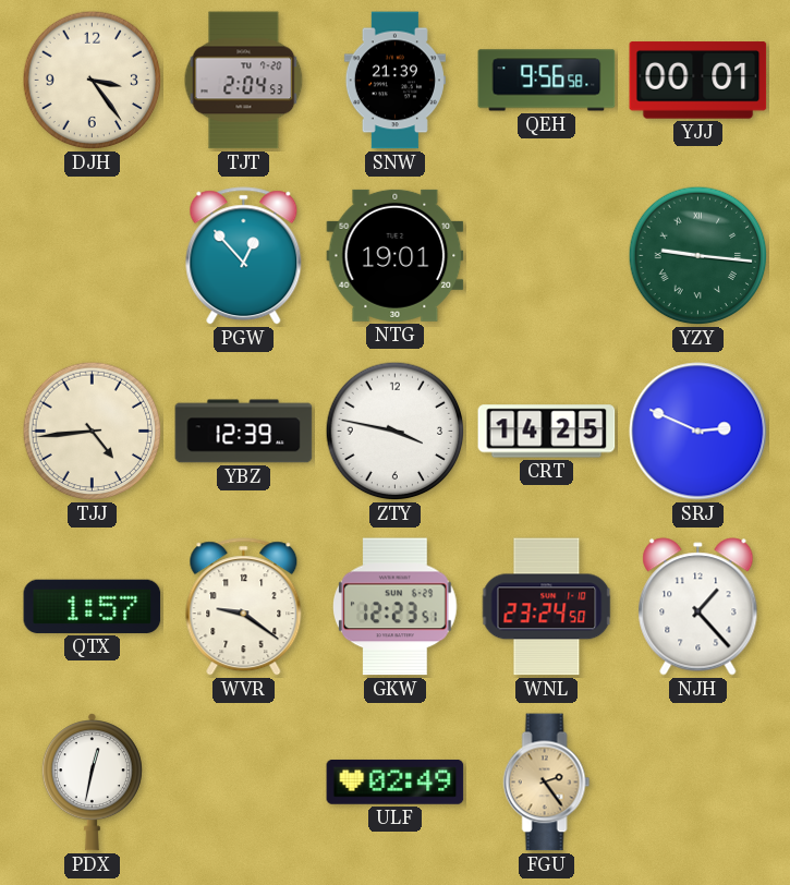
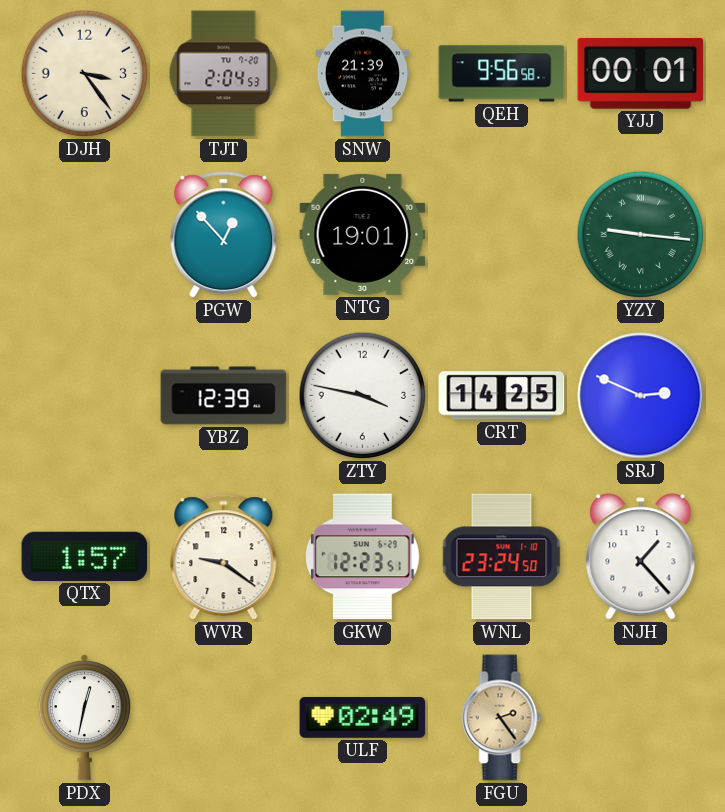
TJJ: 4:44 -> none (93, 432)
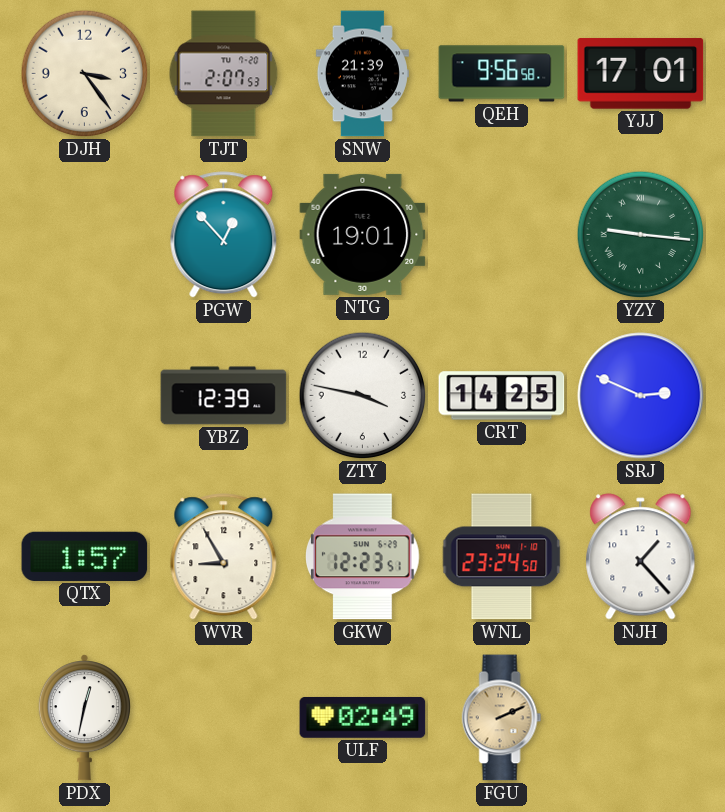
TJT: 2:04 -> 2:07 (224, 74)
YJJ: 00:01 -> 17:01 (641, 74)
WVR: 9:21 -> 8:55 (224, 557)
FGU: 2:24 -> 2:11 (502, 718)
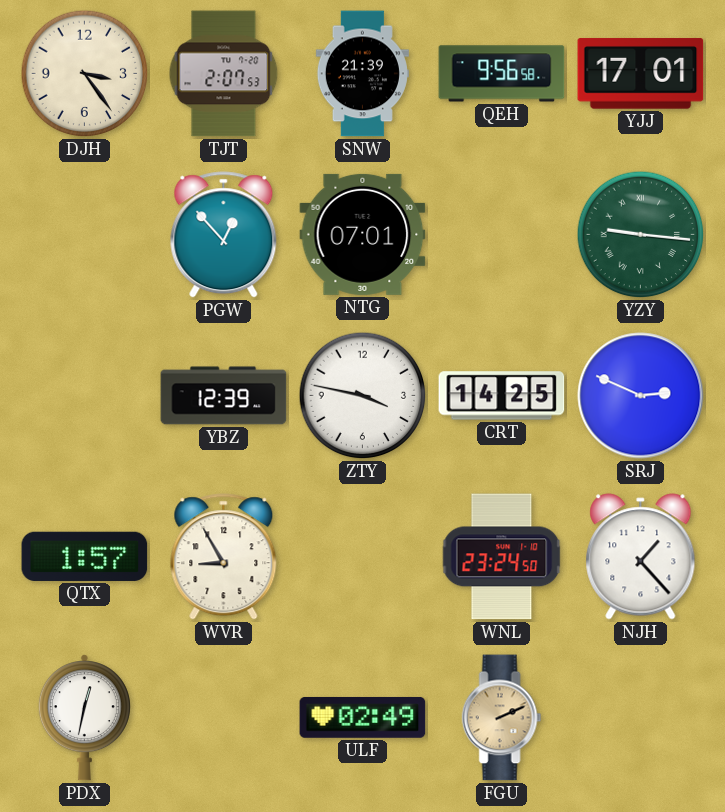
NTG: 19:01 -> 07:01 (363, 234)
GKW: 12:23 -> none (363, 557)
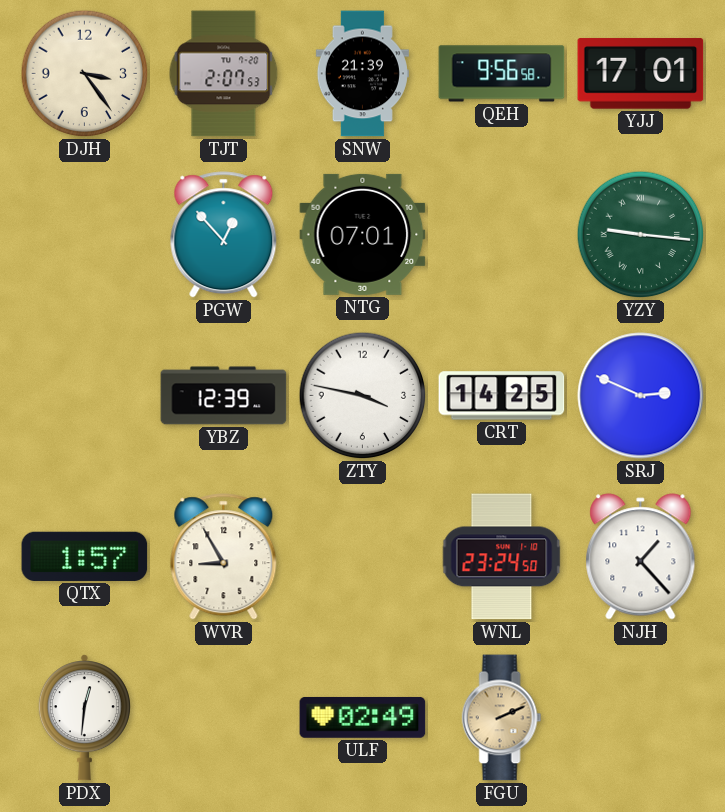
PDX: 12:32 -> 12:31 (84, 718)
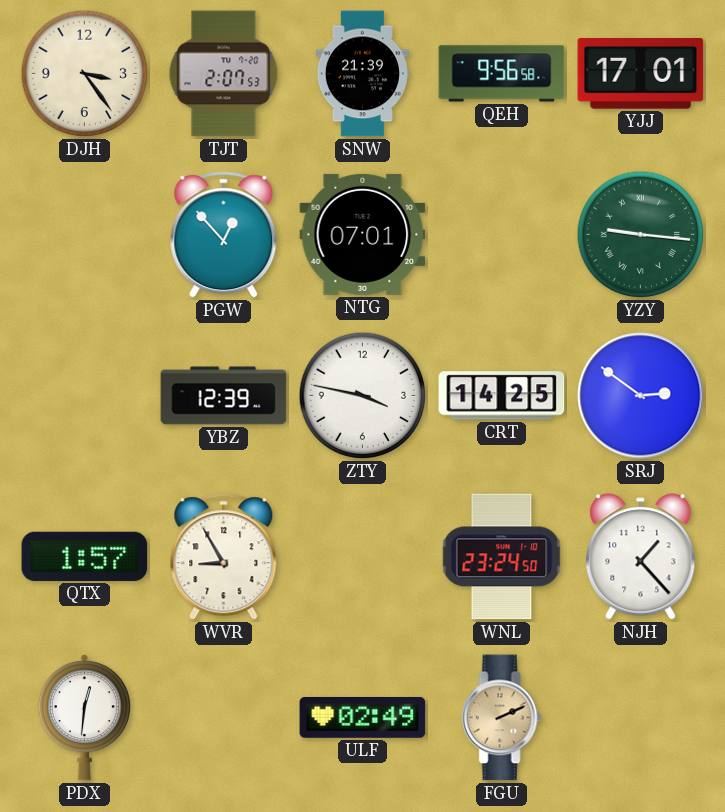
SRJ: 2:49 -> 2:51 (641, 396)
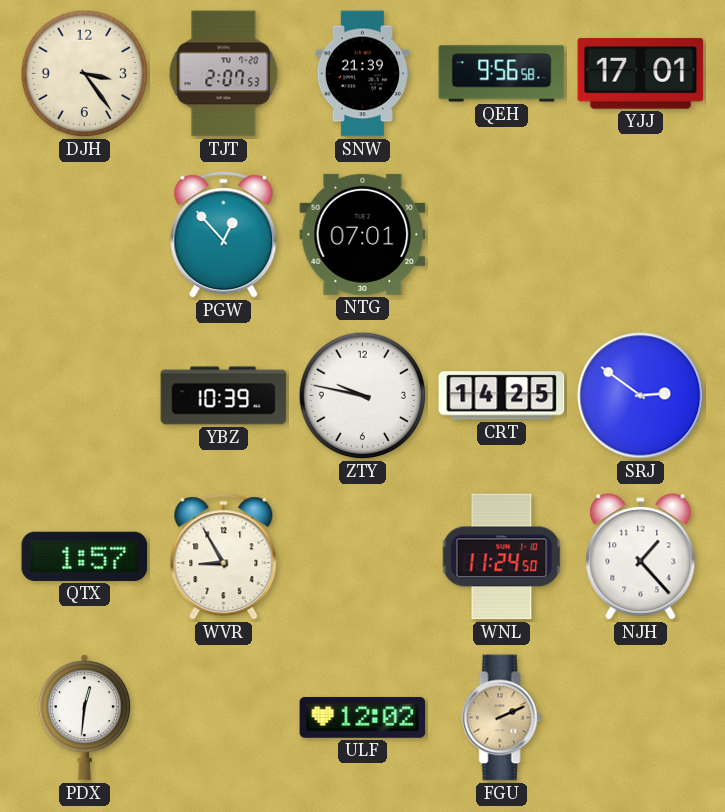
YZY: 9:16 -> none (641, 235)
YBZ: 12:39 -> 10:39 (224, 396)
ZTY: 3:47 -> 9:47 (363, 396)
WNL: 23:24 -> 11:24 (502, 557)
ULF: 02:49 -> 12:02 (363, 718)
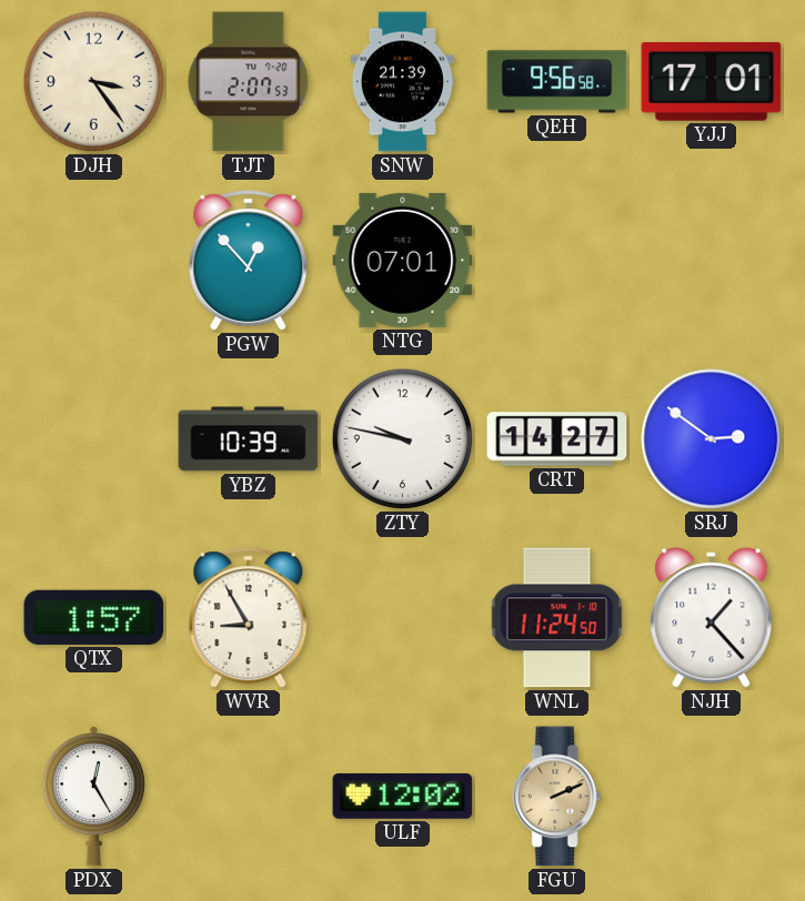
CRT: 14:25 -> 14:27 (557, 439)
PDX: 12:31 -> 12:25 (93, 797)
